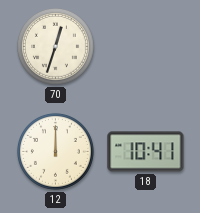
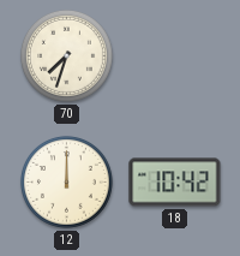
70: 12:33 -> 7:33 (66, 55)
18: 10:41 -> 10:42 (175, 183)
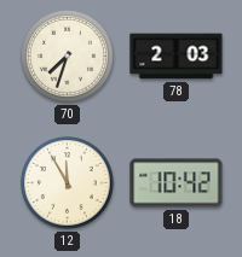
78: none -> 2:03 (177, 57)
12: 12:00 -> 11:55 (67, 182)
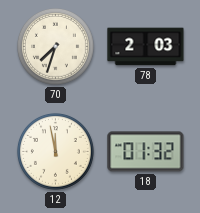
12: 11:55 -> 11:58 (55, 151)
18: 10:42 -> 01:32 (146, 152)
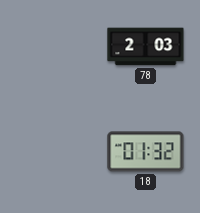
70: 7:33 -> none (55, 46)
12: 11:58 -> none (55, 151)
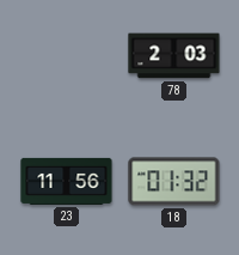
23: none -> 11:56 (67, 181)
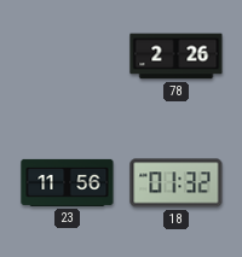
78: 2:03 -> 2:26 (177, 57)
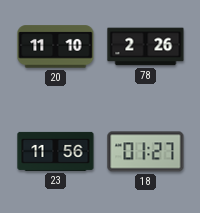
20: none -> 11:10 (56, 47)
18: 01:32 -> 01:27 (146, 152)
